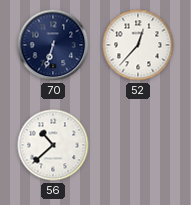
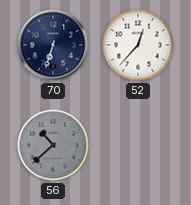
56 dial: white -> grey (53, 145)
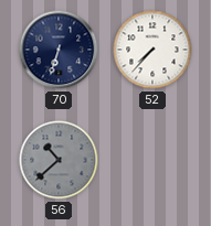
52: 12:37 -> 7:37 (152, 50)
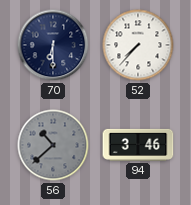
70: 6:33 -> 6:30 (53, 45)
94: none -> 3:46 (138, 145)
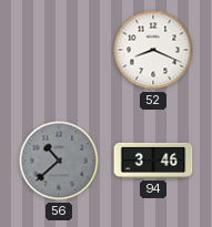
70: 6:30 -> none (53, 45)
52: 7:37 -> 8:19 (153, 50)
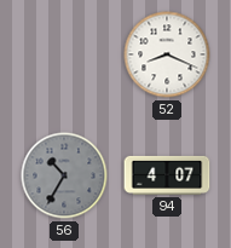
56: 10:38 -> 10:35 (64, 175)
94: 3:46 -> 4:07 (167, 175)
